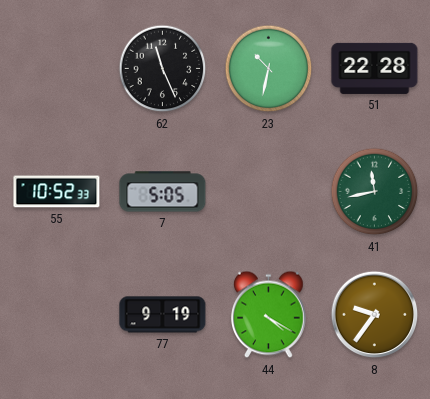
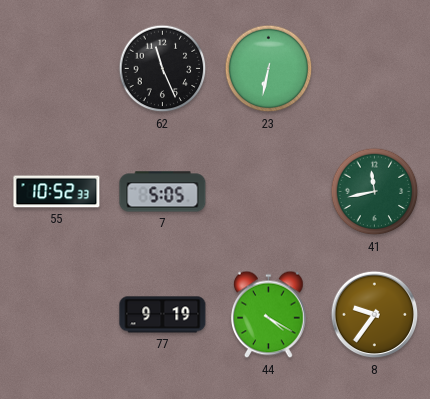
23: 10:32 -> 6:32 (269, 69)
51: 22:28 -> none (375, 68)
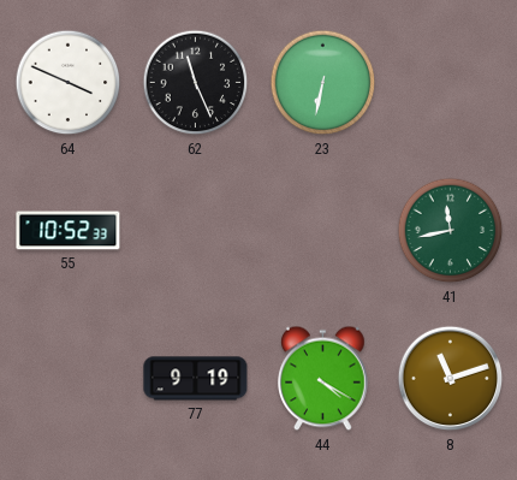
64: none -> 3:49 (69, 83)
7: 5:05 -> none (163, 192)
8: 9:36 -> 11:12 (451, 379)
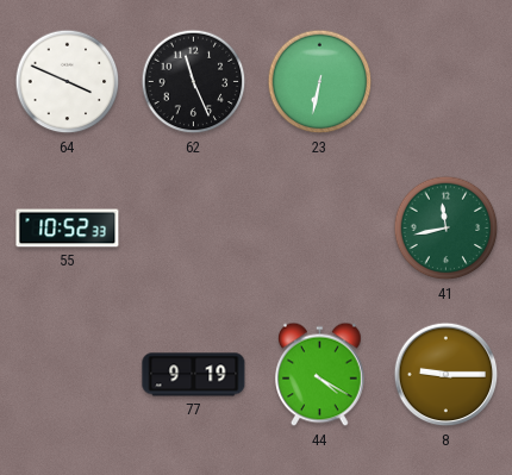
8: 11:12 -> 9:15 (447, 375)
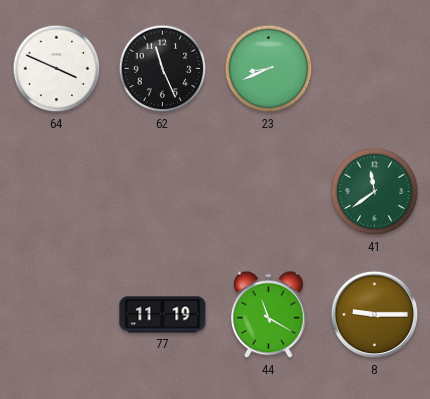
23: 6:32 -> 8:41 (269, 69)
55: 10:52 -> none (68, 229)
41: 11:43 -> 11:39 (375, 192)
77: 9:19 -> 11:19 (163, 315)
44: 4:20 -> 11:20 (269, 315)
